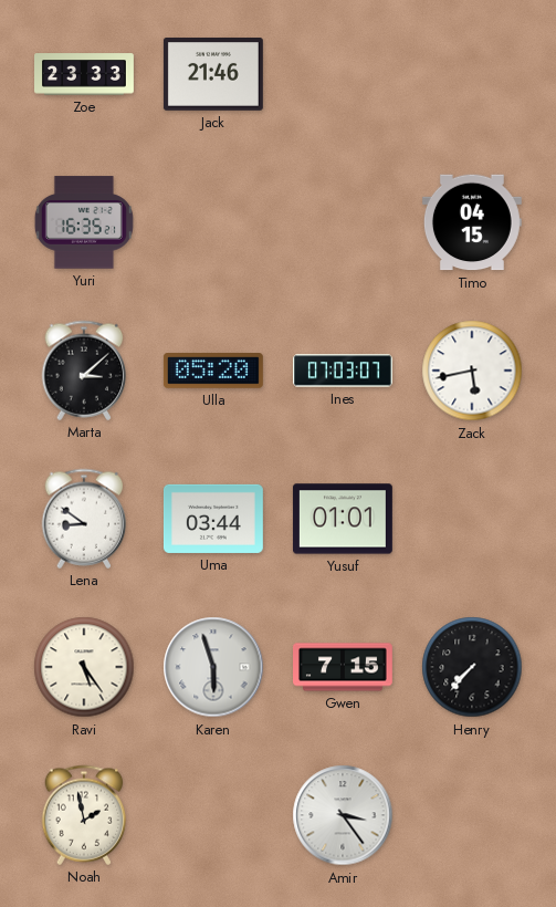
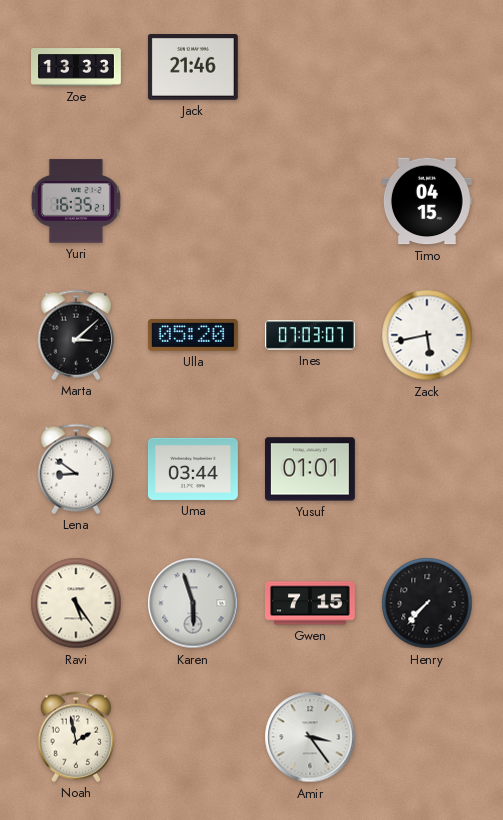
Zoe: 23:33 -> 13:33 (77, 67)
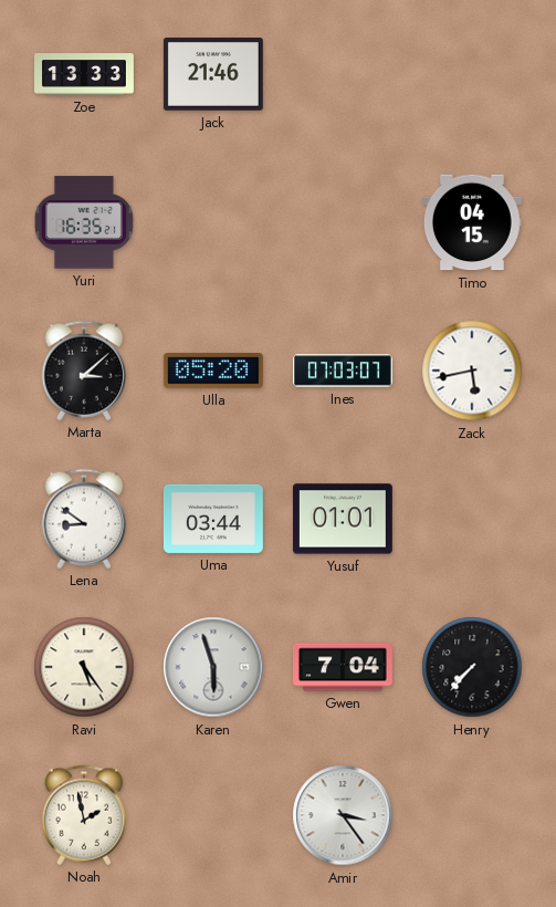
Gwen: 7:15 -> 7:04 (344, 667)
